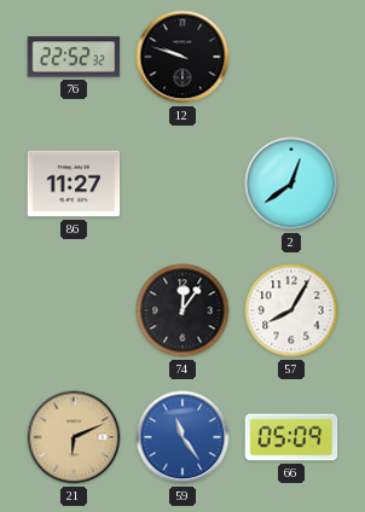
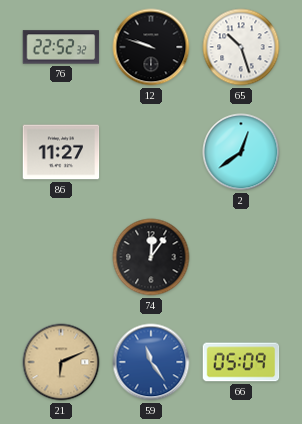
65: none -> 10:27 (241, 47)
57: 8:05 -> none (291, 310)
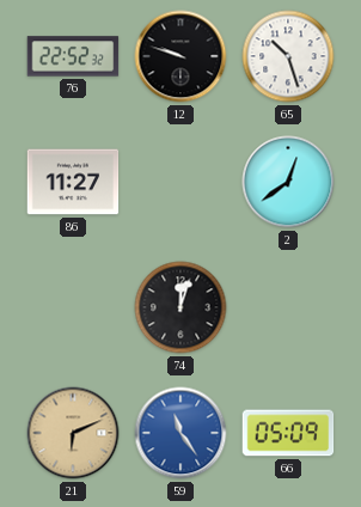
74: 12:06 -> 12:03 (180, 307)
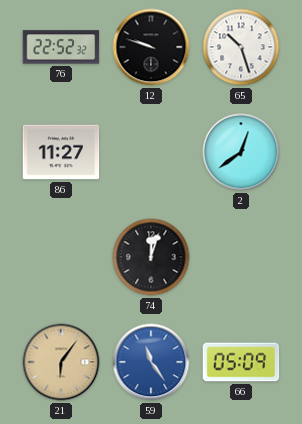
21: 6:11 -> 6:06 (61, 362)
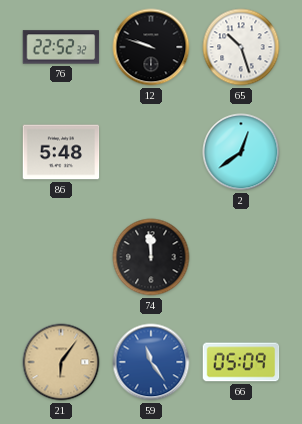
86: 11:27 -> 5:48 (61, 152)
74: 12:03 -> 11:59 (151, 257)
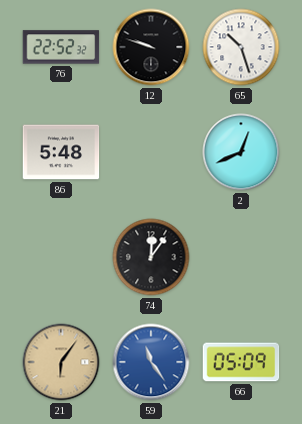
2: 12:39 -> 12:41 (241, 152)
74: 11:59 -> 12:06 (151, 257)
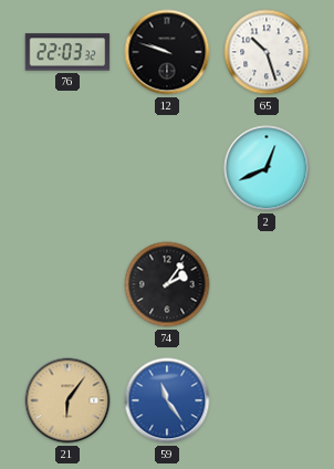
76: 22:52 -> 22:03 (67, 52)
86: 5:48 -> none (61, 152)
74: 12:06 -> 2:06 (167, 284)
66: 05:09 -> none (241, 362)
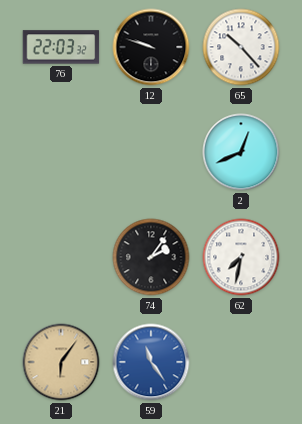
65: 10:27 -> 10:23 (241, 47)
62: none -> 7:32 (241, 257)
